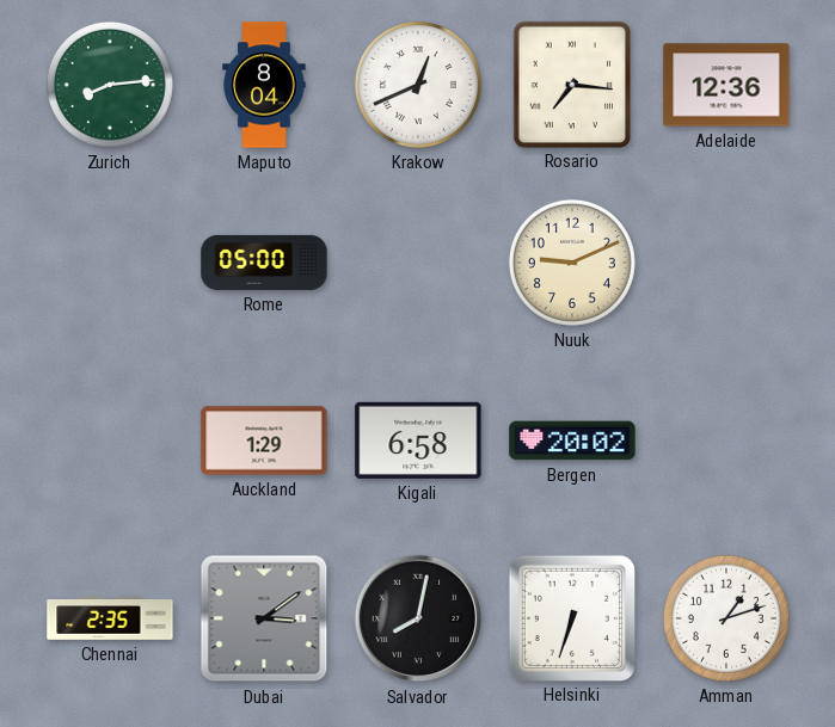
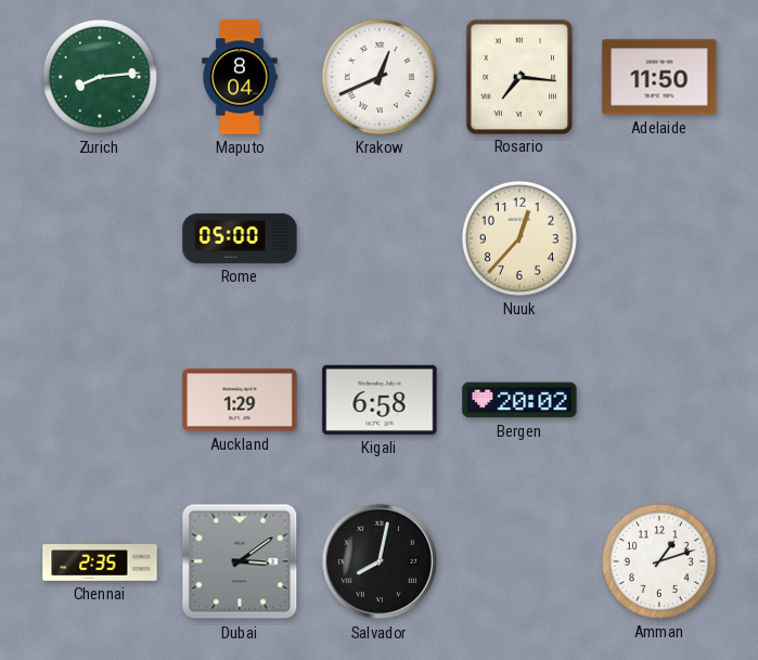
Adelaide: 12:36 -> 11:50 (659, 77)
Nuuk: 9:11 -> 12:37 (519, 238)
Helsinki: 6:33 -> none (571, 617)
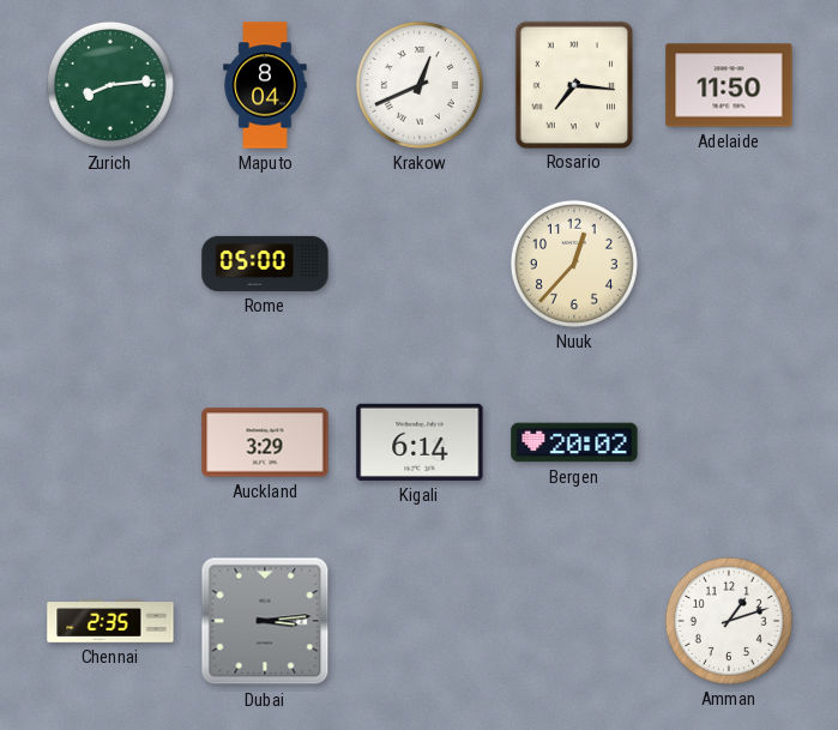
Auckland: 1:29 -> 3:29 (265, 442)
Kigali: 6:58 -> 6:14 (420, 442)
Dubai: 3:09 -> 3:14 (265, 621)
Salvador: 8:02 -> none (380, 561)
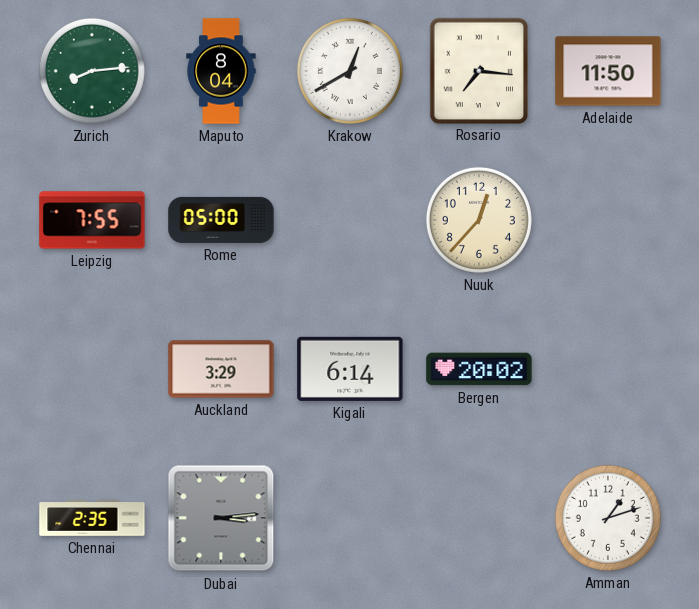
Krakow: 12:41 -> 12:40 (350, 71)
Leipzig: none -> 7:55 (92, 220)
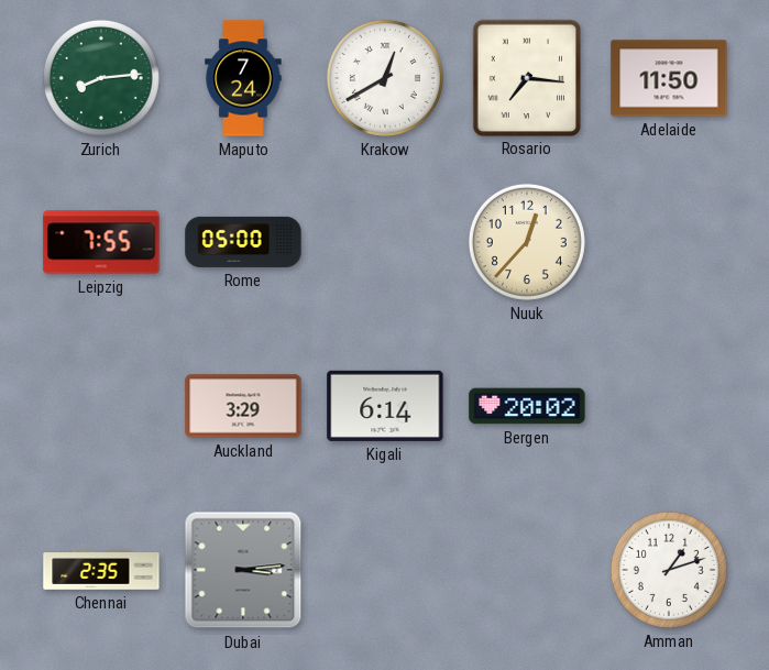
Maputo: 8:04 -> 7:24 (243, 78)
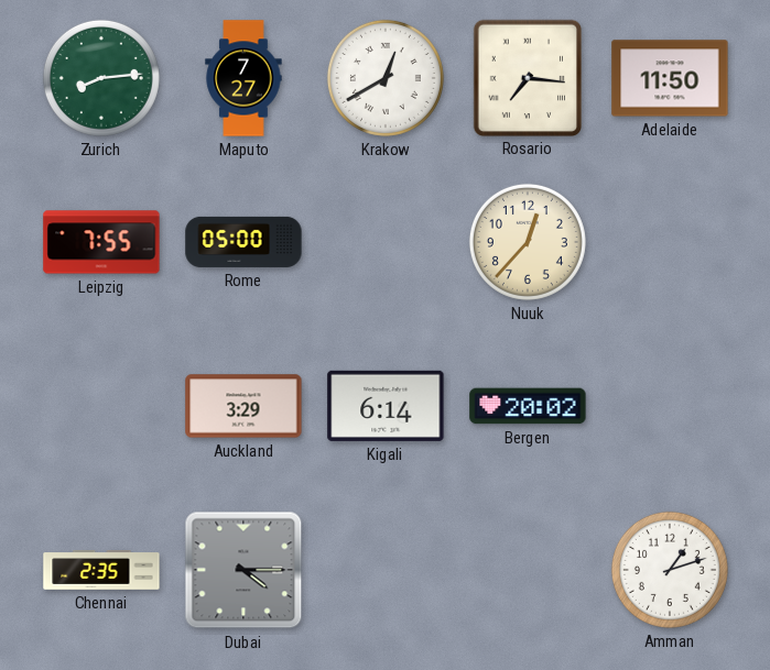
Maputo: 7:24 -> 7:27 (243, 78)
Dubai: 3:14 -> 4:15 (243, 570)
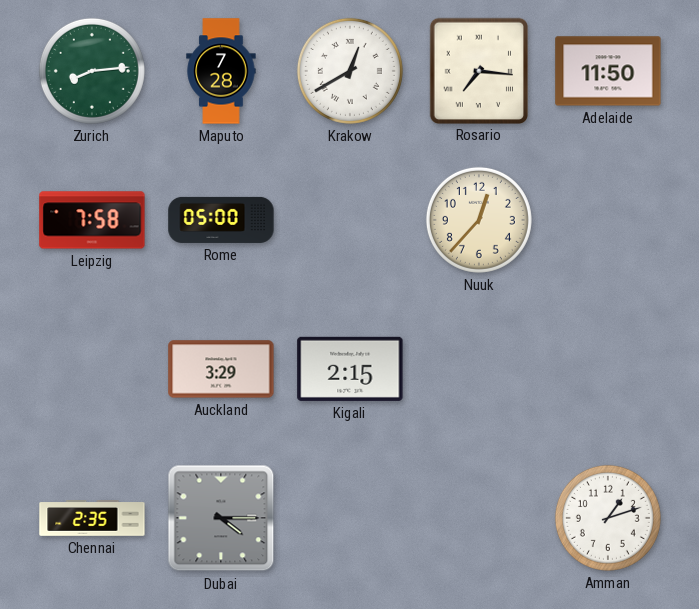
Maputo: 7:27 -> 7:28 (221, 71)
Leipzig: 7:55 -> 7:58 (92, 220)
Kigali: 6:14 -> 2:15 (350, 369)
Bergen: 20:02 -> none (528, 406)
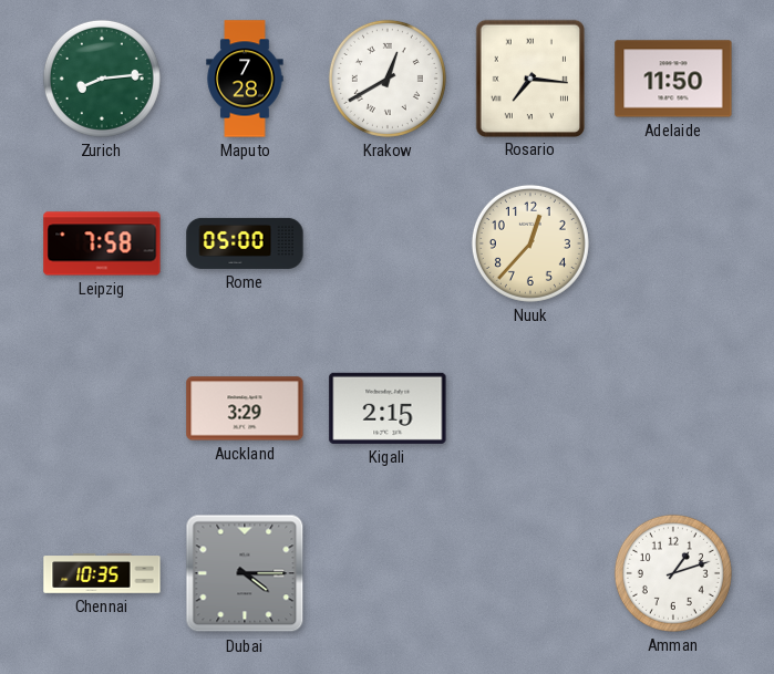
Chennai: 2:35 -> 10:35 (102, 573)
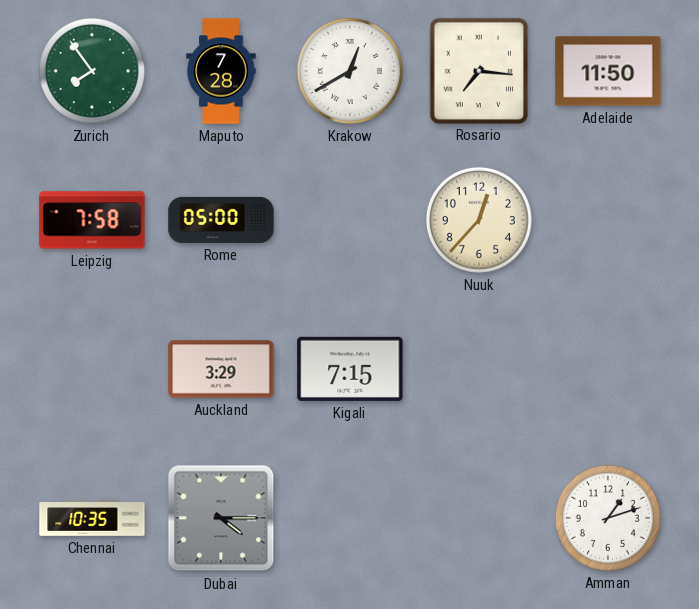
Zurich: 8:14 -> 7:54 (92, 71)
Kigali: 2:15 -> 7:15 (350, 369)
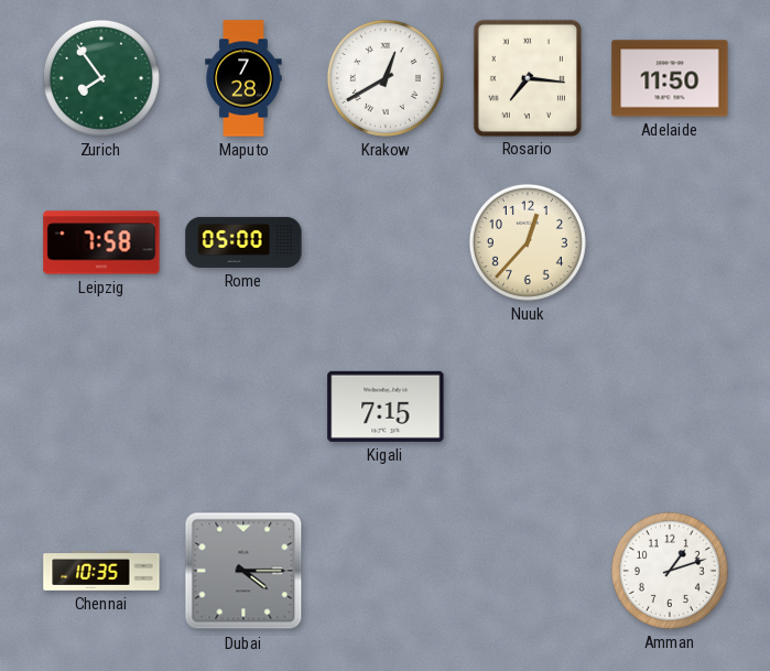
Auckland: 3:29 -> none (221, 369)
